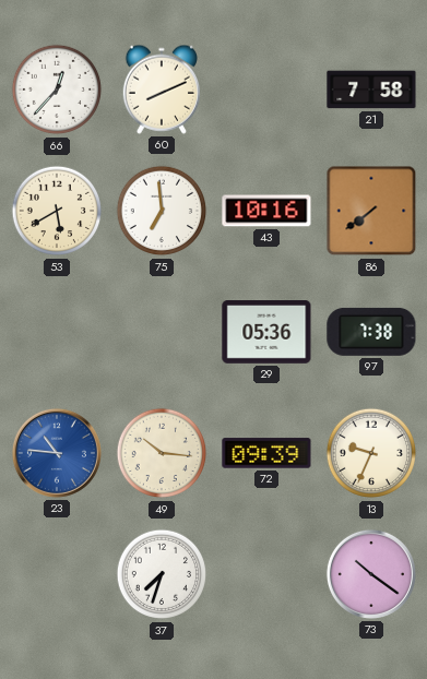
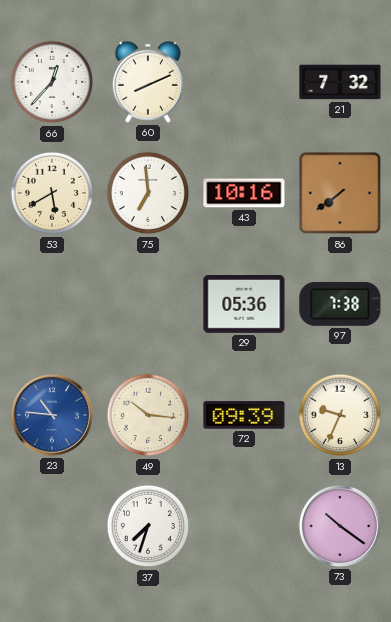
21: 7:58 -> 7:32 (340, 82)
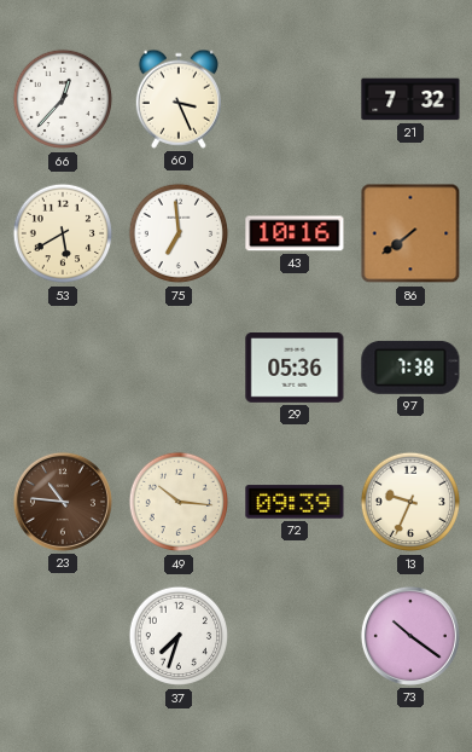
60: 8:11 -> 3:26 (177, 99)
23 dial: blue -> brown (63, 502)
